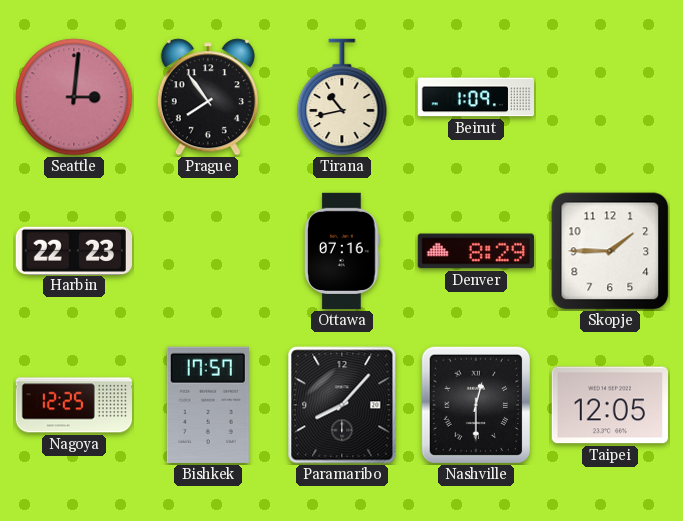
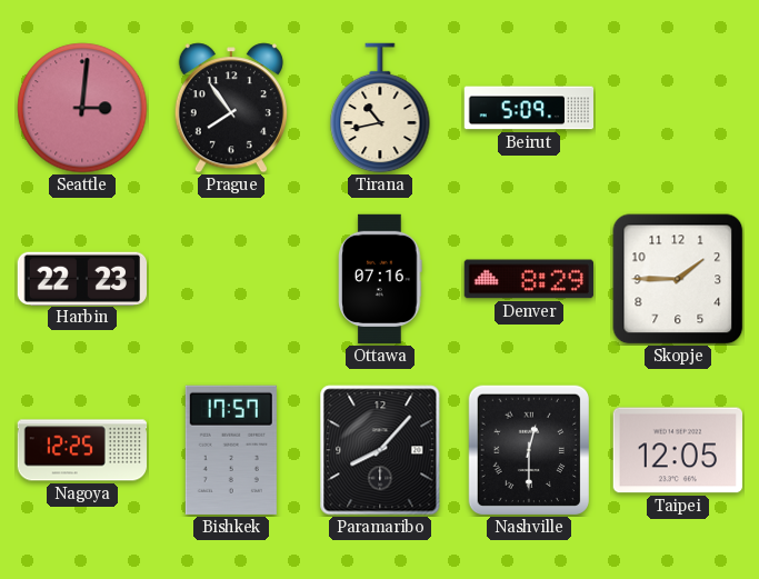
Beirut: 1:09 -> 5:09 (528, 108)
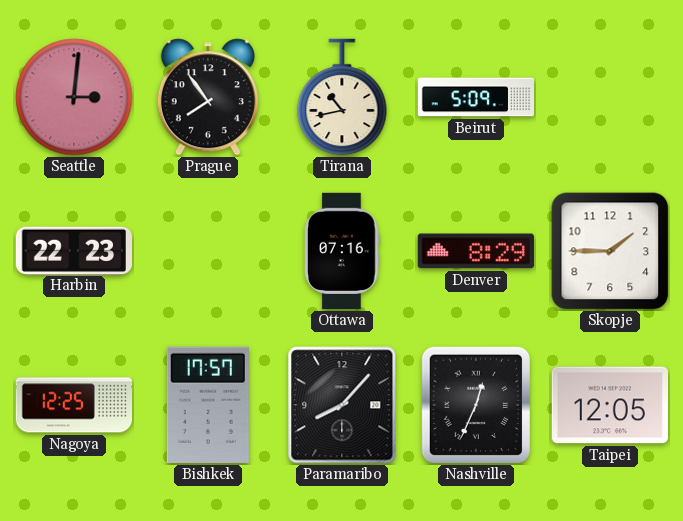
Nashville: 12:30 -> 12:34 (475, 405)
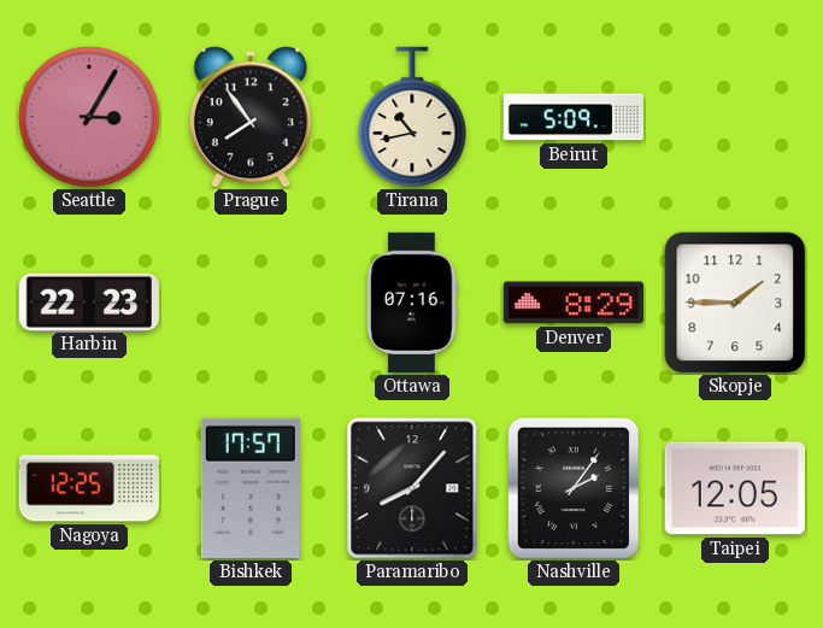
Seattle: 3:01 -> 3:05 (89, 117)
Nashville: 12:34 -> 2:06 (572, 488)
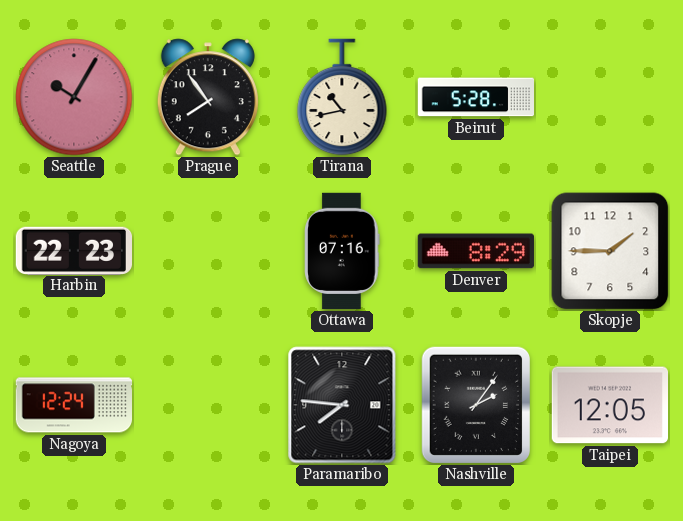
Seattle: 3:05 -> 10:05 (74, 97)
Beirut: 5:09 -> 5:28 (475, 97)
Nagoya: 12:25 -> 12:24 (73, 405)
Bishkek: 17:57 -> none (251, 488)
Paramaribo: 8:07 -> 7:46 (342, 405)
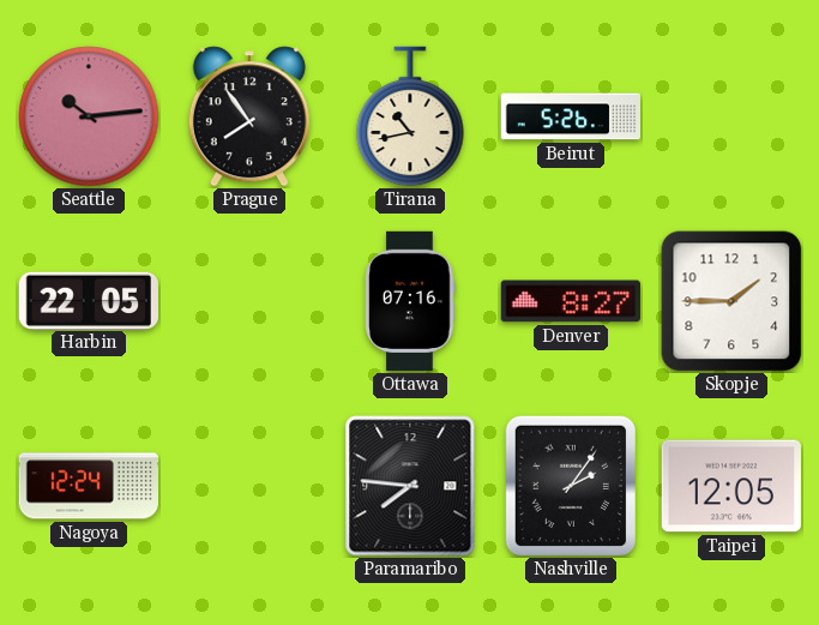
Seattle: 10:05 -> 10:14 (89, 116)
Beirut: 5:28 -> 5:26 (570, 116)
Harbin: 22:23 -> 22:05 (88, 300)
Denver: 8:29 -> 8:27 (571, 301)
